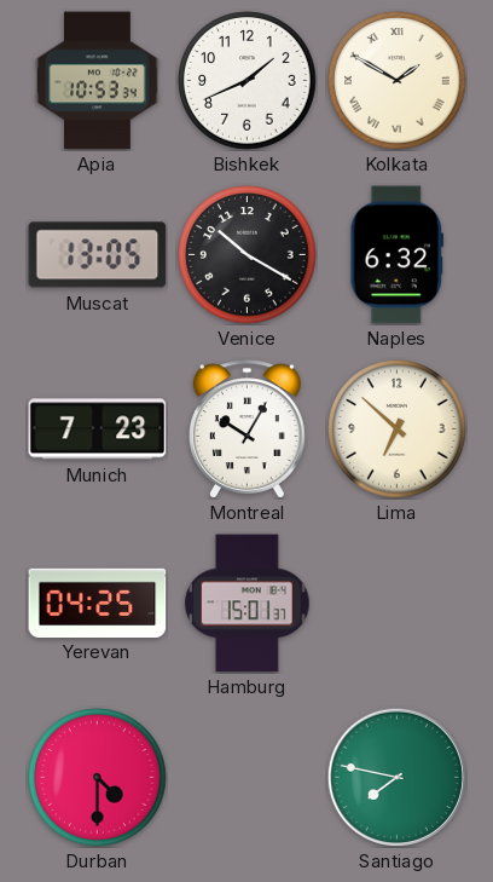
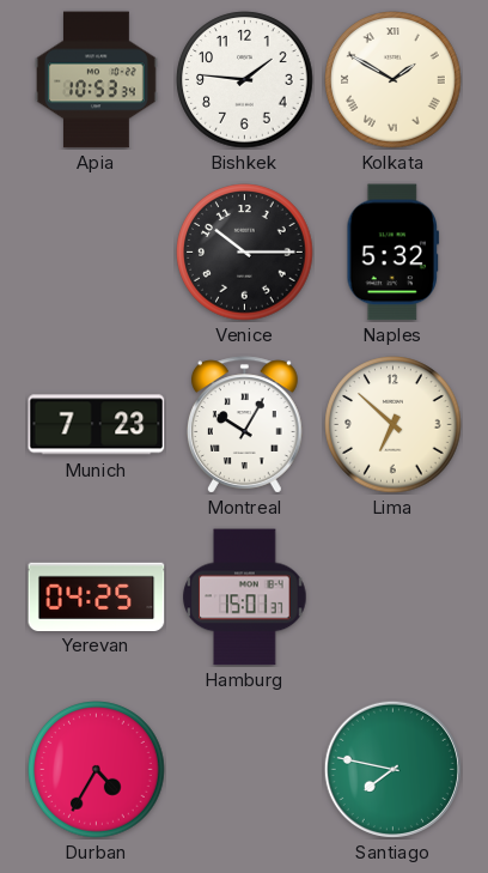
Bishkek: 1:41 -> 1:46 (245, 80)
Muscat: 13:05 -> none (98, 255)
Venice: 10:20 -> 10:15 (245, 253)
Naples: 6:32 -> 5:32 (394, 253)
Durban: 4:30 -> 4:35 (97, 770)
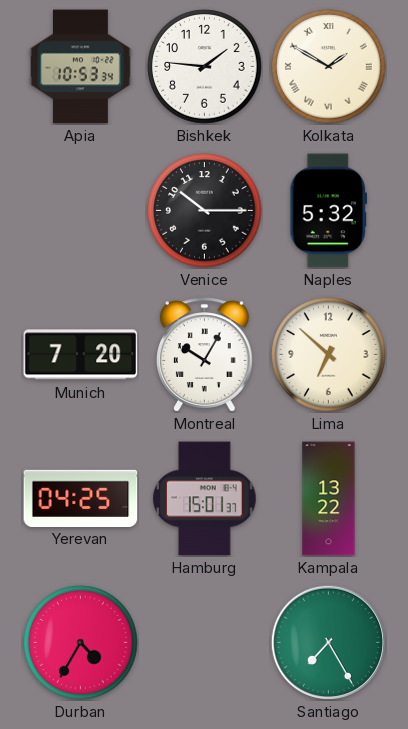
Munich: 7:23 -> 7:20 (81, 355)
Kampala: none -> 13:22 (329, 499)
Santiago: 7:47 -> 7:25 (328, 642)
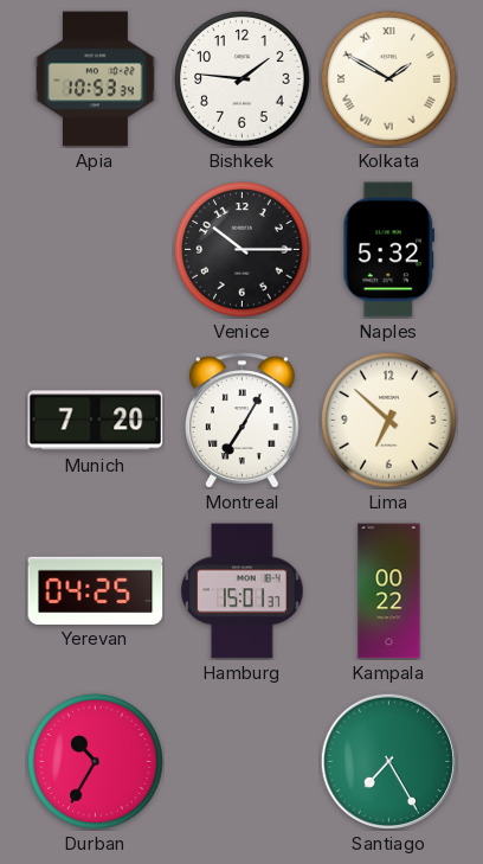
Montreal: 10:05 -> 7:05 (241, 421)
Kampala: 13:22 -> 00:22 (389, 591)
Durban: 4:35 -> 10:35 (96, 762)
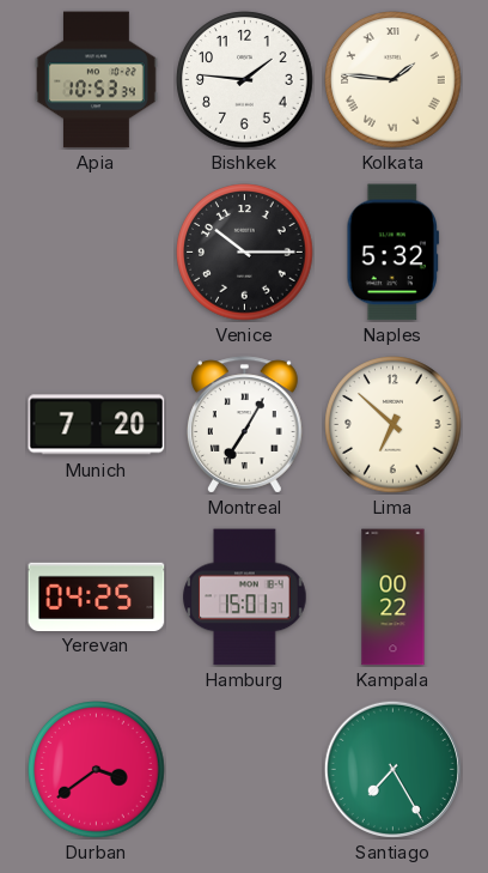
Kolkata: 1:50 -> 1:46 (394, 80)
Durban: 10:35 -> 3:39 (97, 770)
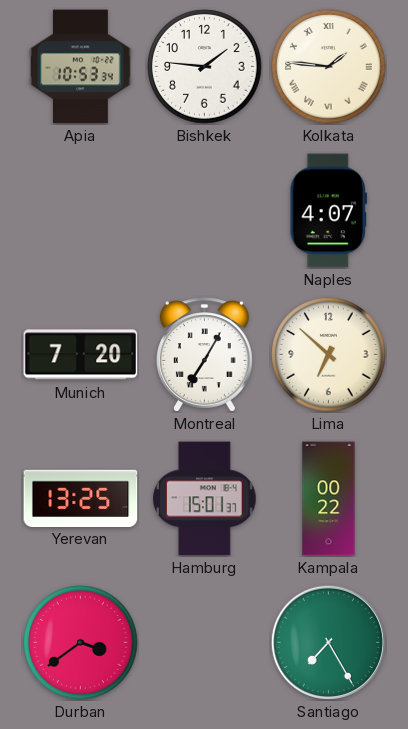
Venice: 10:15 -> none (245, 253)
Naples: 5:32 -> 4:07 (329, 211)
Yerevan: 04:25 -> 13:25 (81, 498)
